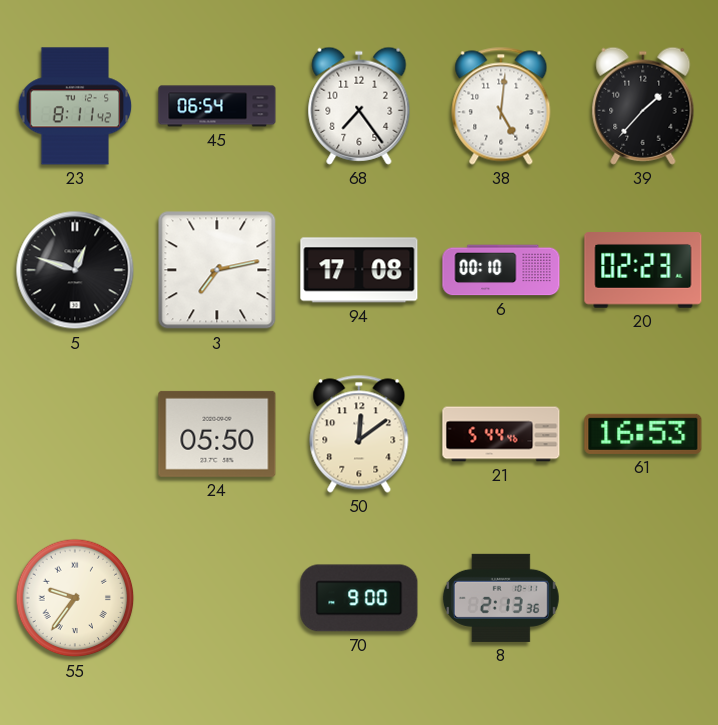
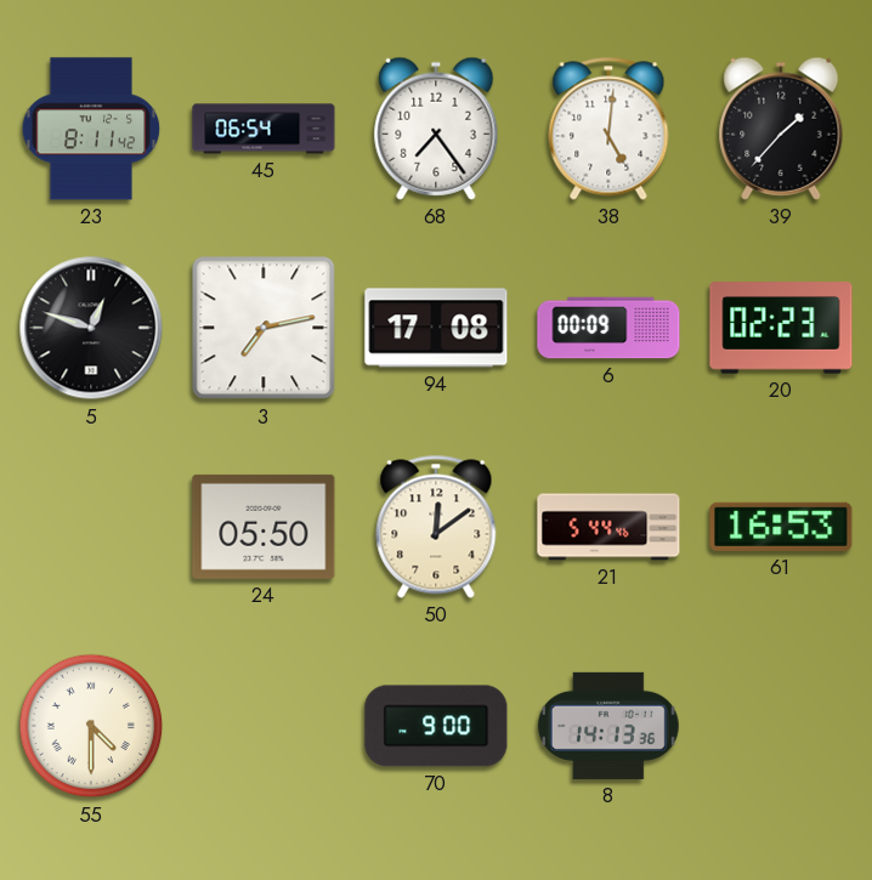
6: 00:10 -> 00:09 (608, 328)
55: 9:36 -> 4:30 (91, 726)
8: 2:13 -> 14:13 (608, 726)
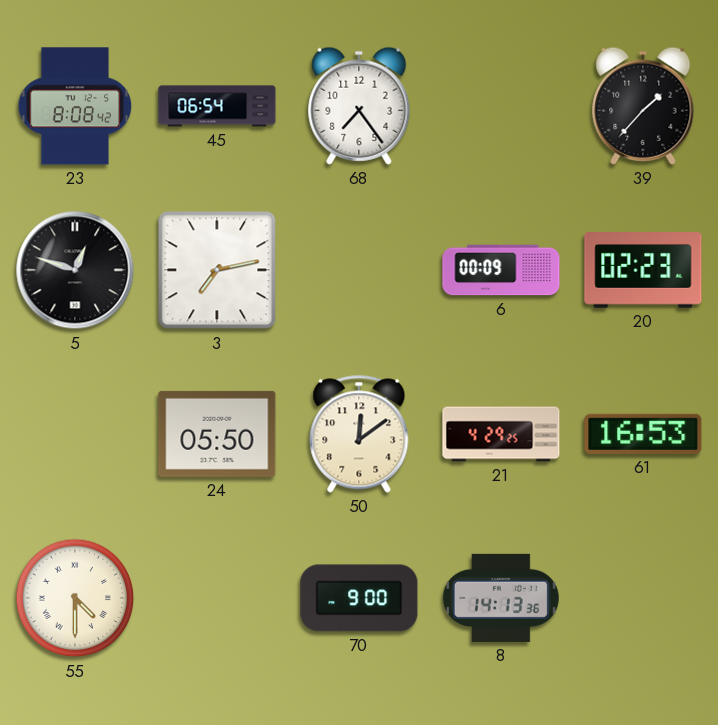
23: 8:11 -> 8:08 (75, 106)
38: 5:01 -> none (608, 129)
94: 17:08 -> none (436, 328)
21: 5:44 -> 4:29 (501, 434)
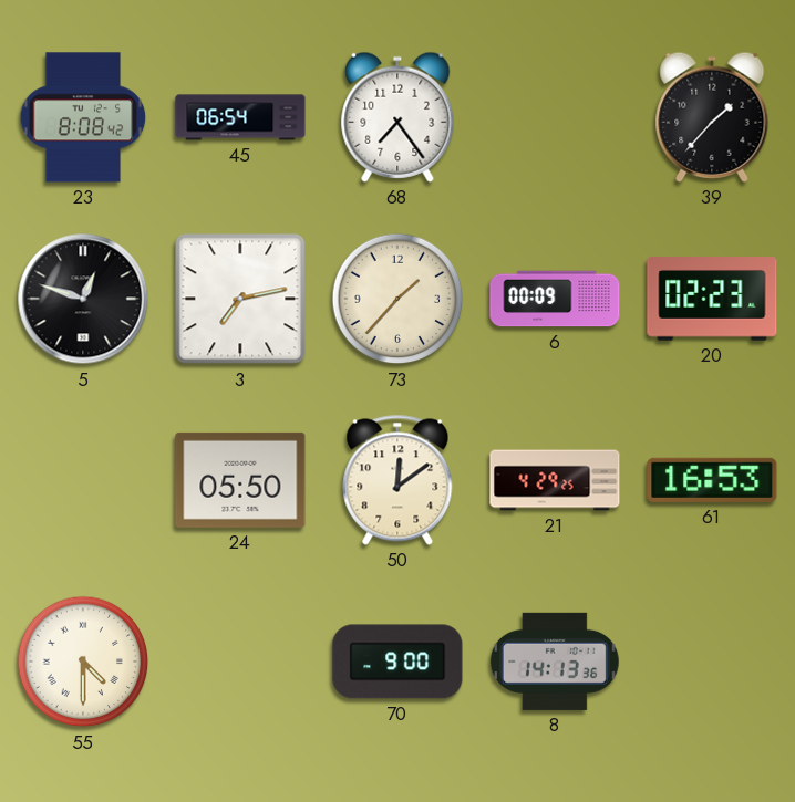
73: none -> 1:37 (397, 299)
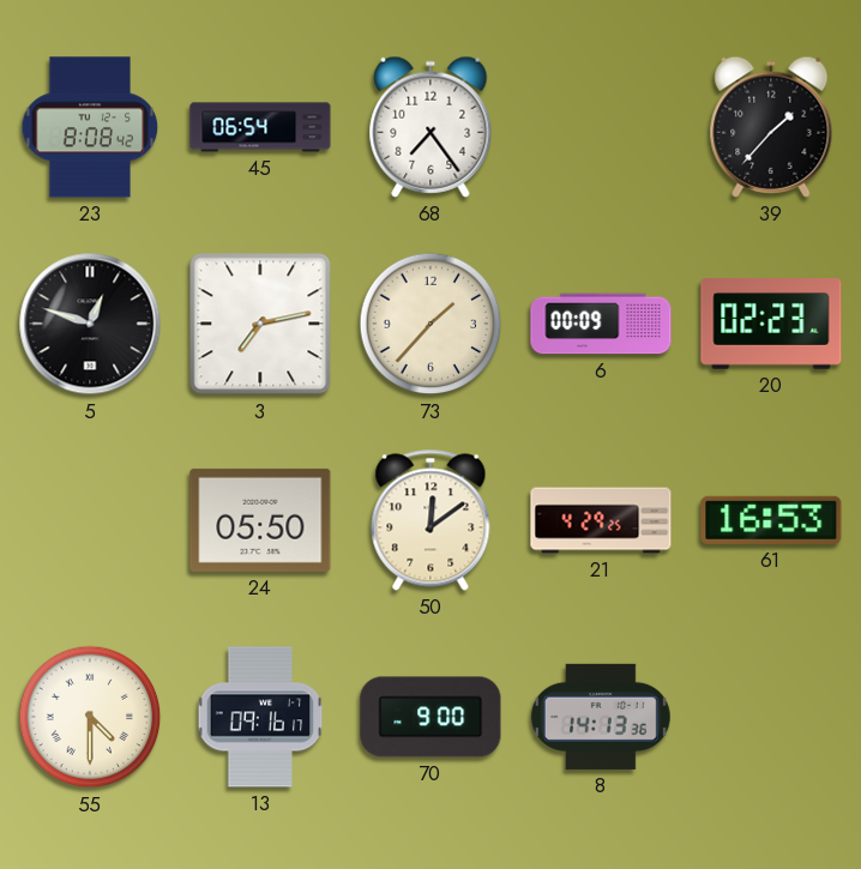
13: none -> 09:16 (260, 717)
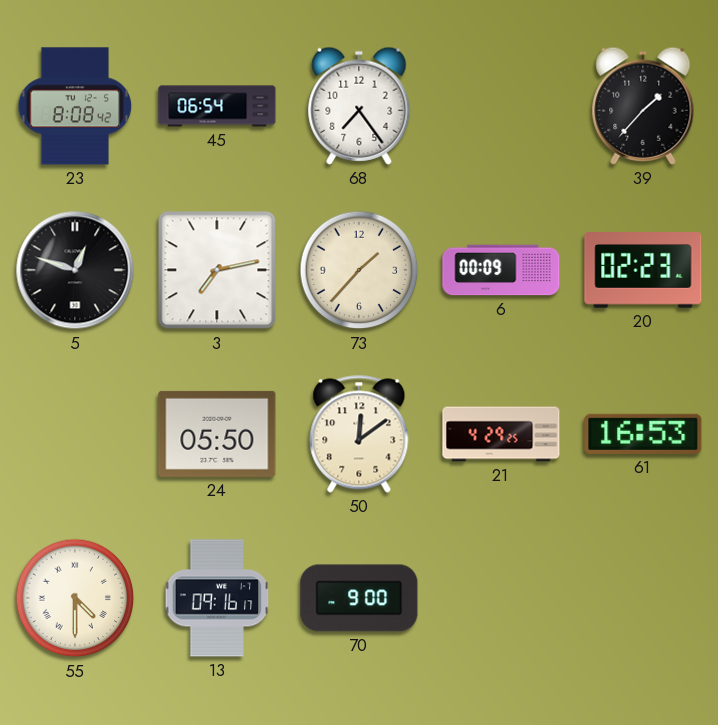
8: 14:13 -> none (601, 717)
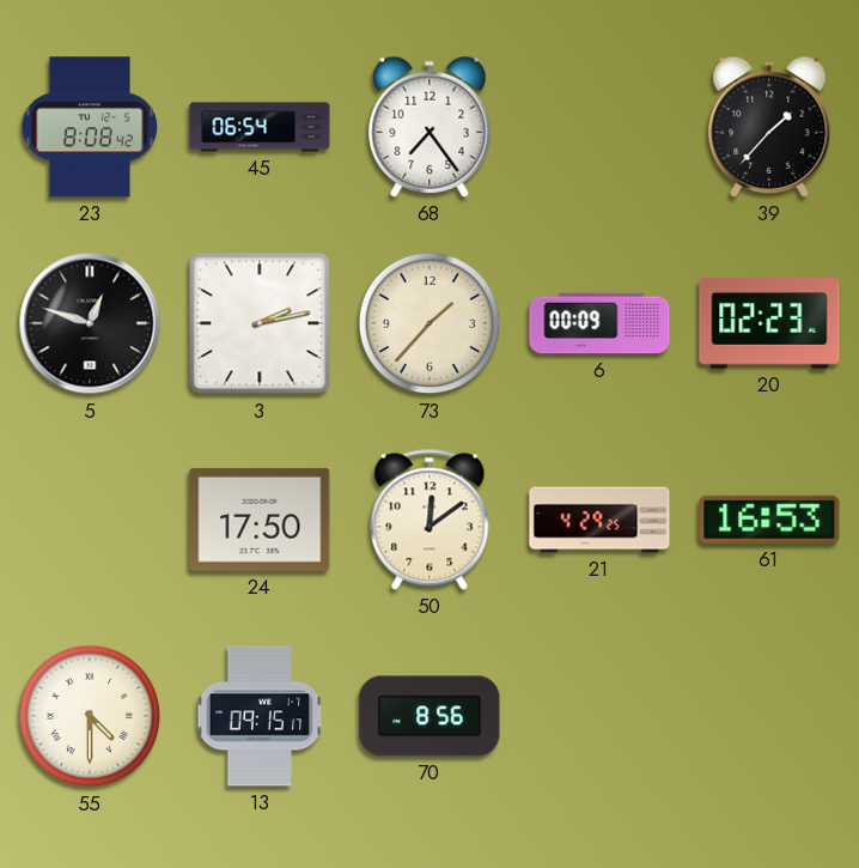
3: 7:13 -> 2:13 (260, 323)
24: 05:50 -> 17:50 (260, 520)
13: 09:16 -> 09:15 (260, 716)
70: 9:00 -> 8:56 (429, 716)
